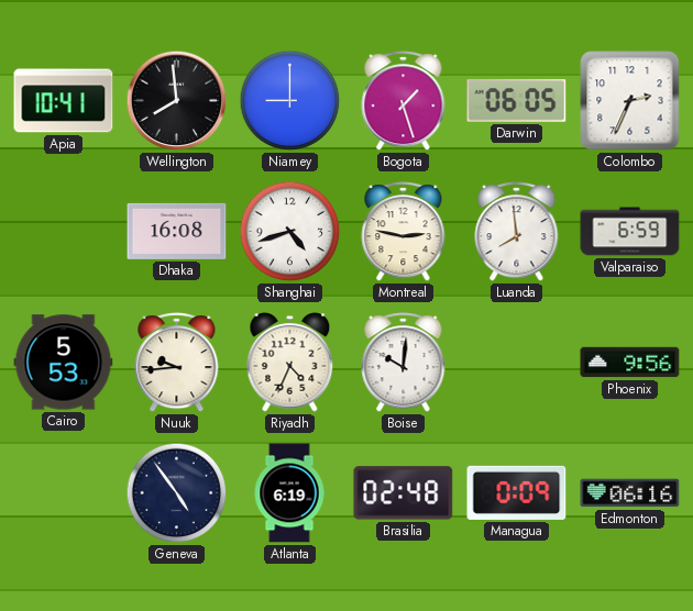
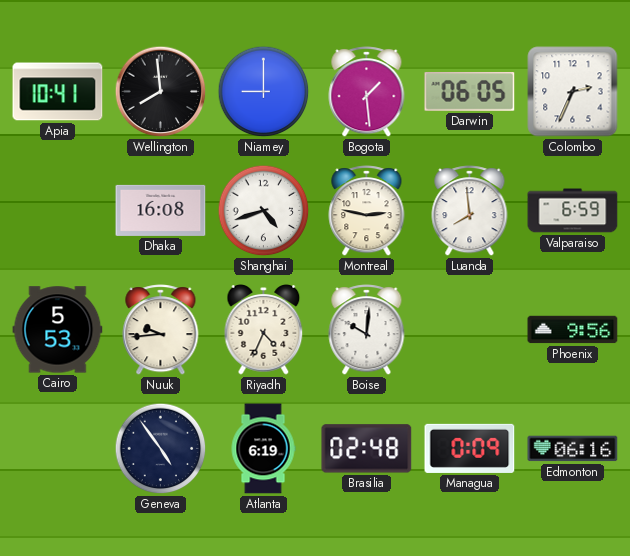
Bogota: 1:27 -> 1:29 (367, 92)
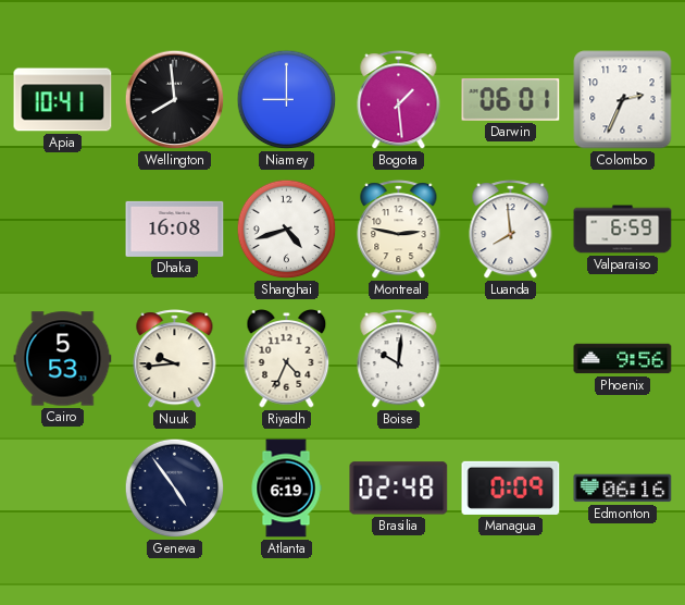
Darwin: 06:05 -> 06:01 (511, 100)
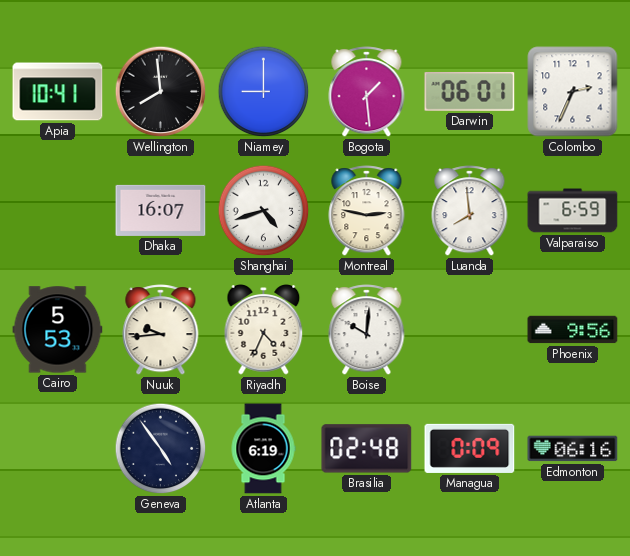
Dhaka: 16:08 -> 16:07 (161, 210)
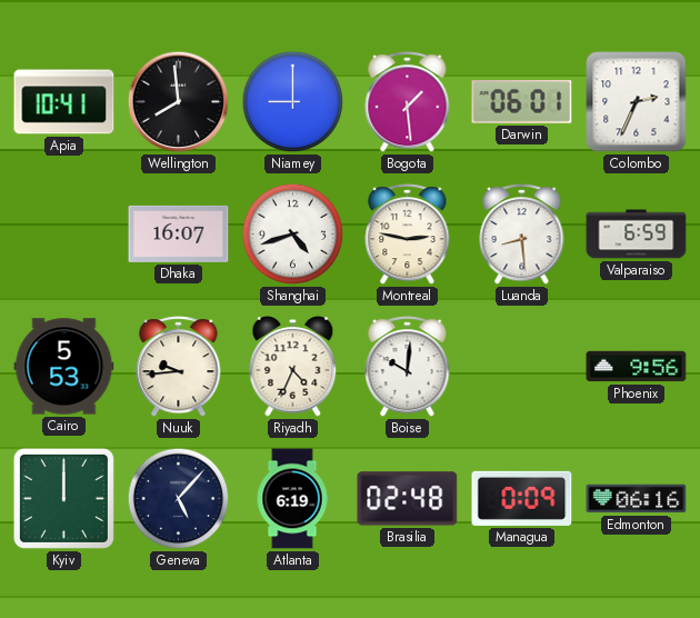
Luanda: 7:59 -> 8:29 (522, 235)
Kyiv: none -> 12:00 (63, 498)
Geneva: 4:54 -> 5:07 (179, 499)
